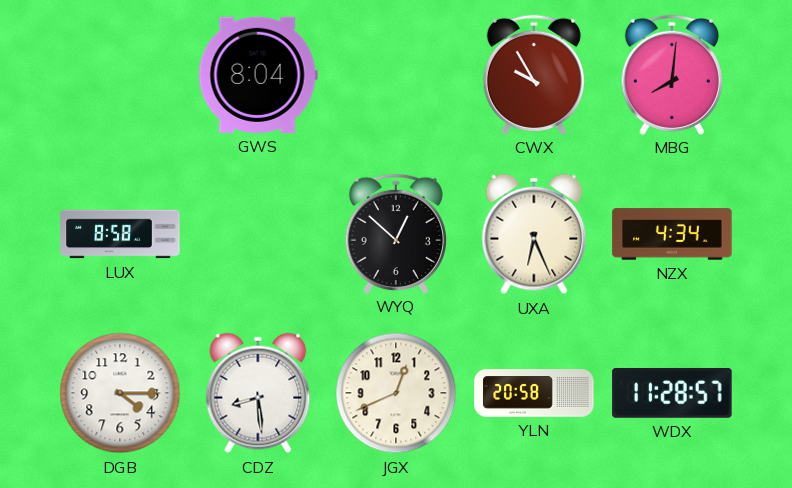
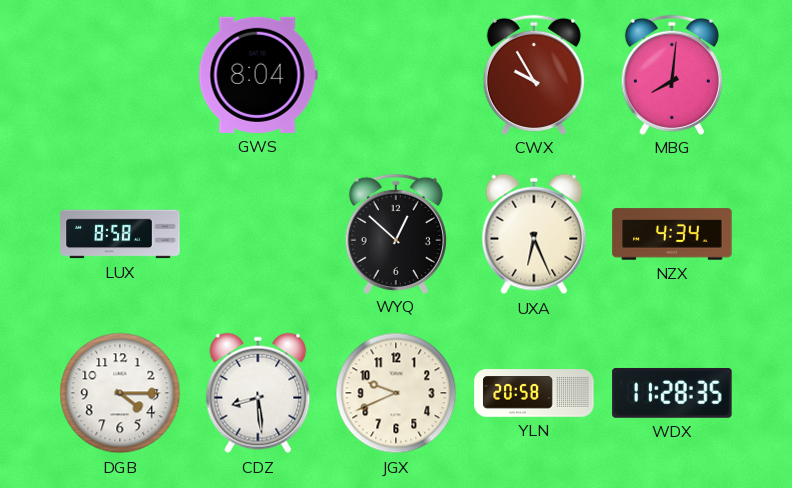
JGX: 12:41 -> 9:41 (396, 393)
WDX: 11:28:57 -> 11:28:35 (672, 393)
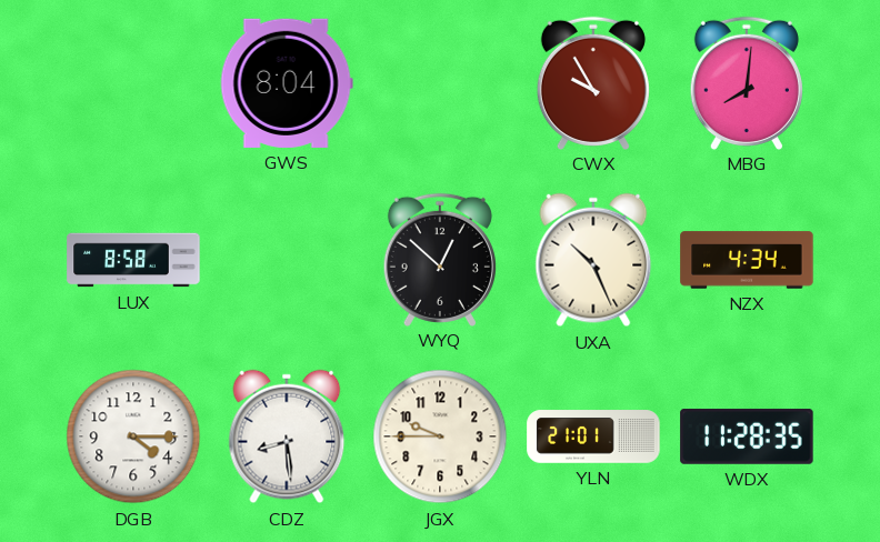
UXA: 6:26 -> 10:26 (593, 260)
JGX: 9:41 -> 9:45 (440, 436)
YLN: 20:58 -> 21:01 (593, 436)
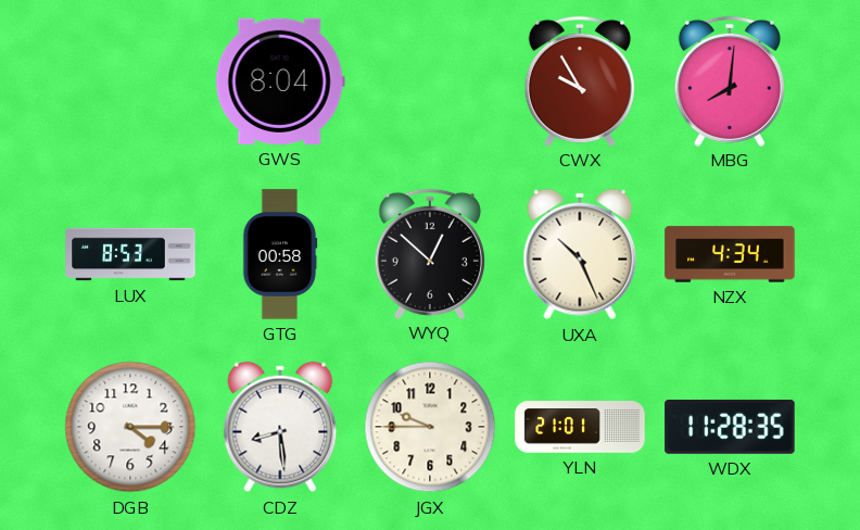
LUX: 8:58 -> 8:53 (130, 254)
GTG: none -> 00:58 (280, 254)
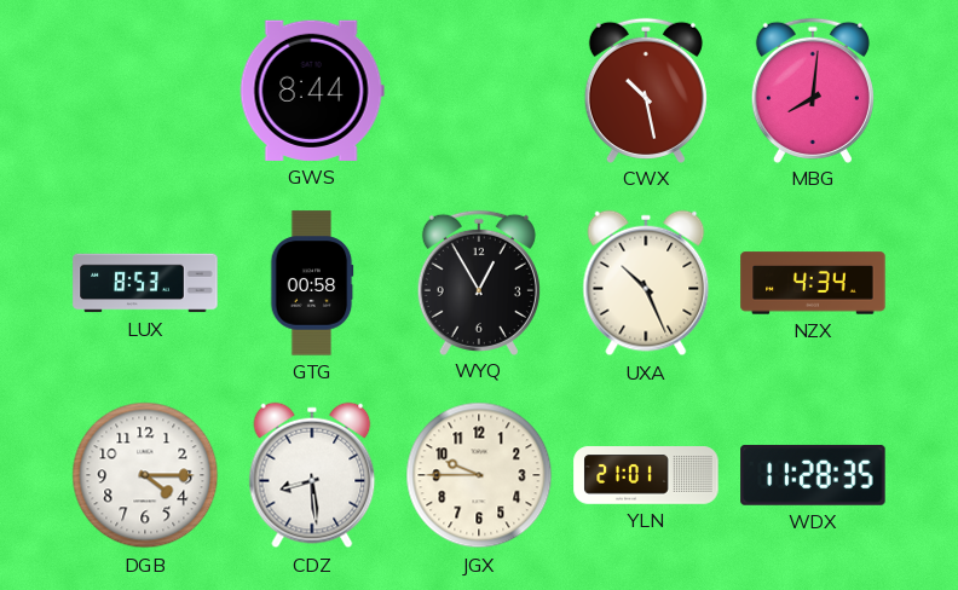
GWS: 8:04 -> 8:44 (312, 91)
CWX: 9:55 -> 10:28 (646, 89)
WYQ: 12:52 -> 12:55 (479, 282)
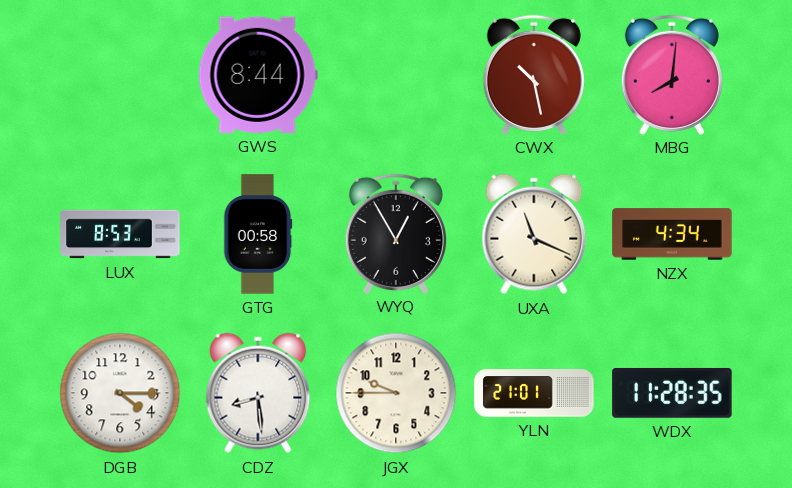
UXA: 10:26 -> 11:19 (534, 234)
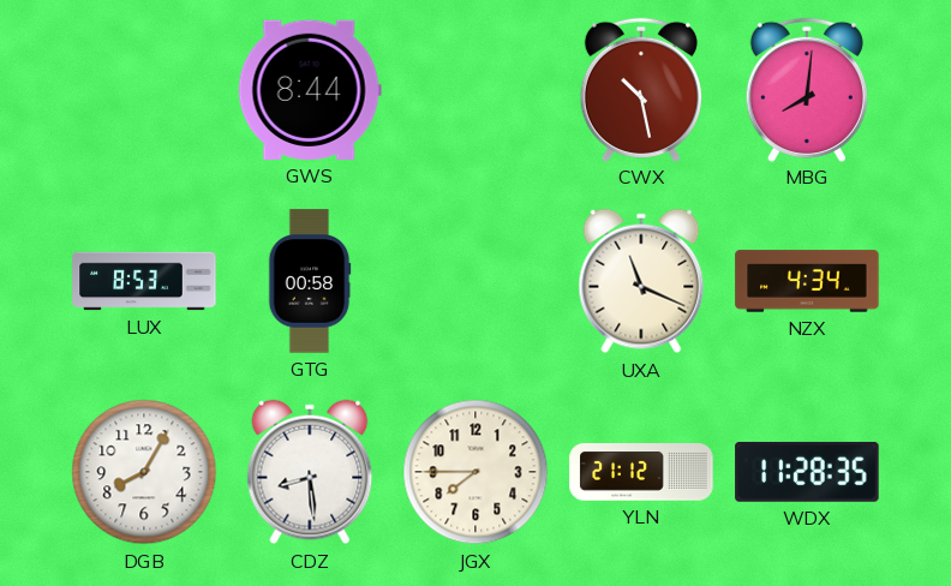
WYQ: 12:55 -> none (396, 233)
DGB: 4:15 -> 8:05 (144, 472)
JGX: 9:45 -> 7:45 (475, 472)
YLN: 21:01 -> 21:12 (641, 472)
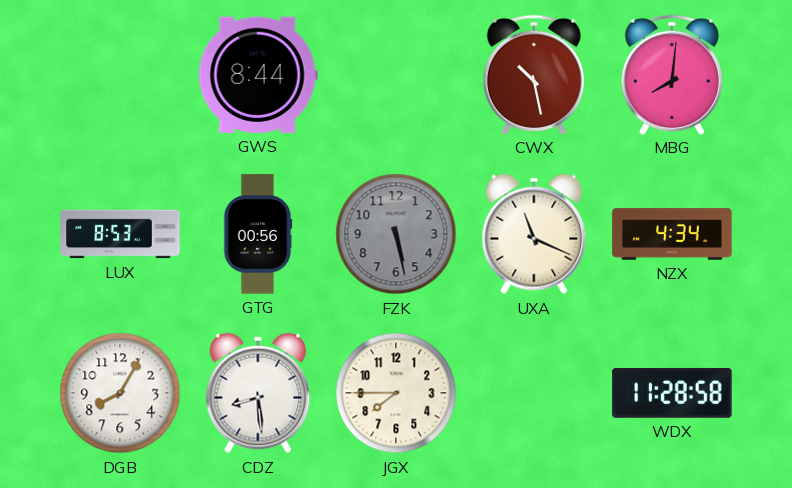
GTG: 00:58 -> 00:56 (258, 234)
FZK: none -> 5:28 (396, 234)
YLN: 21:12 -> none (641, 472)
WDX: 11:28:35 -> 11:28:58 (672, 393)
